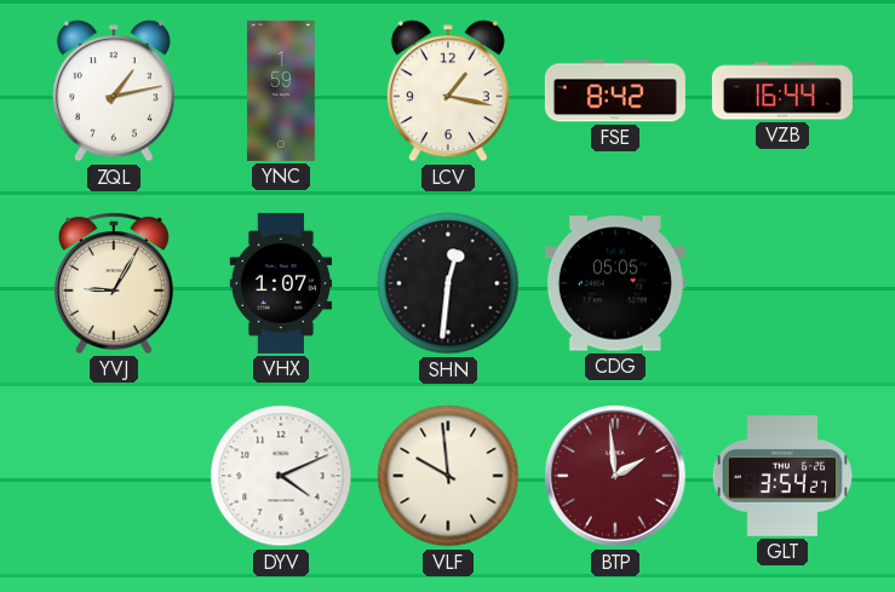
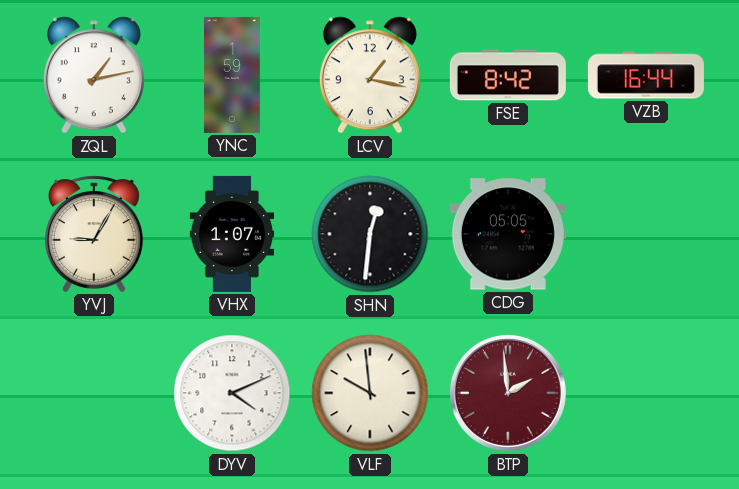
GLT: 3:54 -> none (782, 476)
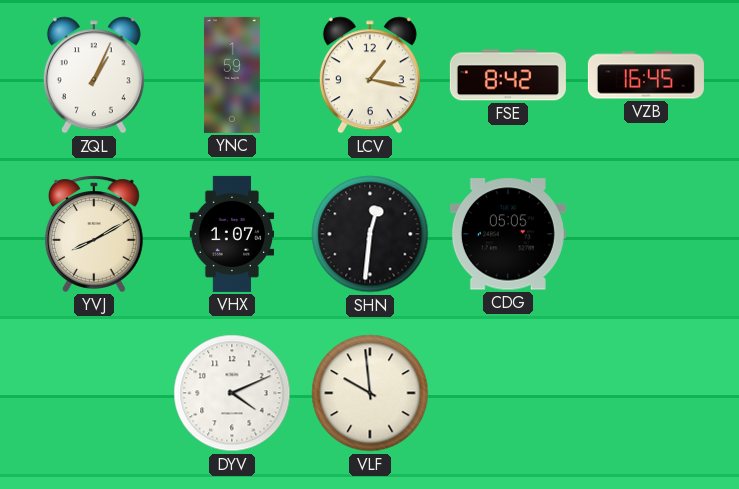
ZQL: 1:13 -> 1:04 (94, 75)
VZB: 16:44 -> 16:45 (646, 75)
YVJ: 9:05 -> 8:10 (94, 234)
BTP: 1:59 -> none (508, 393)
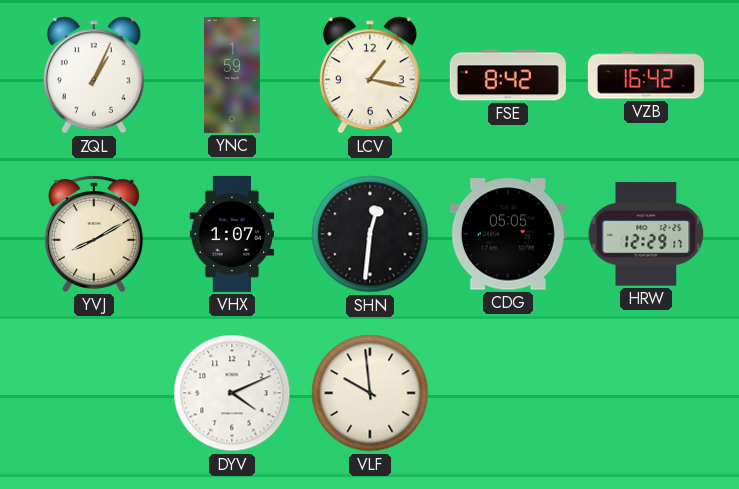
VZB: 16:45 -> 16:42 (646, 75)
HRW: none -> 12:29 (646, 234)
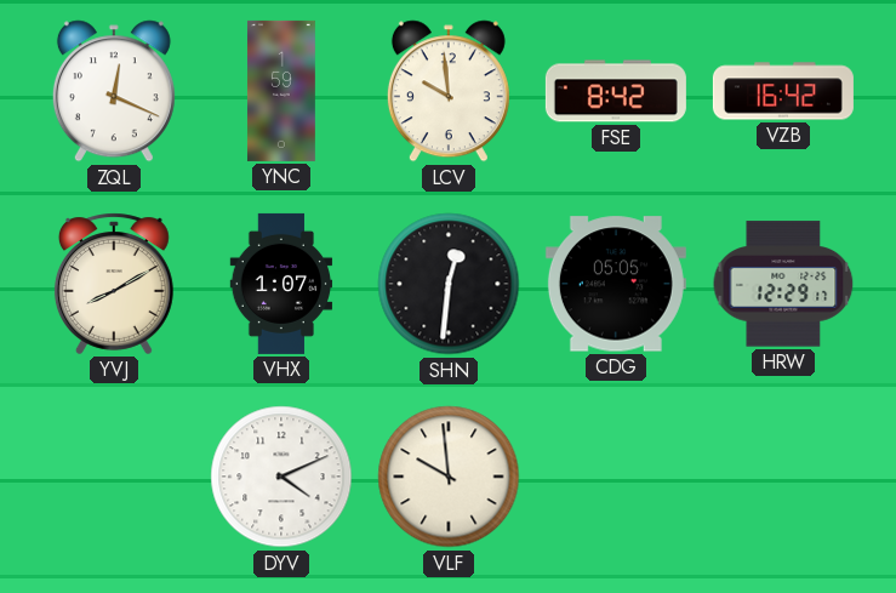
ZQL: 1:04 -> 12:19 (114, 91)
LCV: 1:17 -> 9:59 (449, 91)
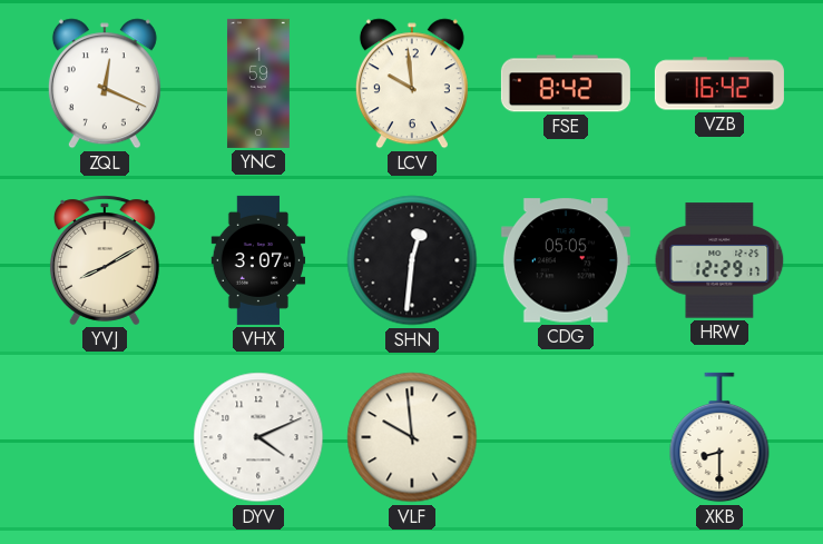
VHX: 1:07 -> 3:07 (258, 260)
XKB: none -> 8:30 (719, 437)
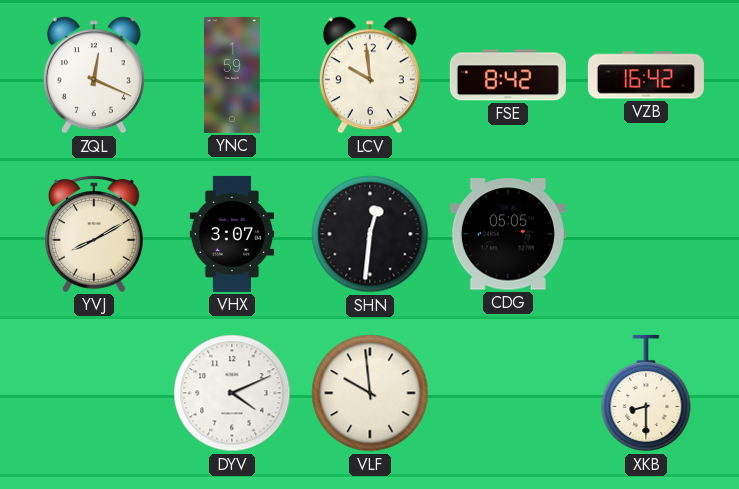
HRW: 12:29 -> none (719, 260)
